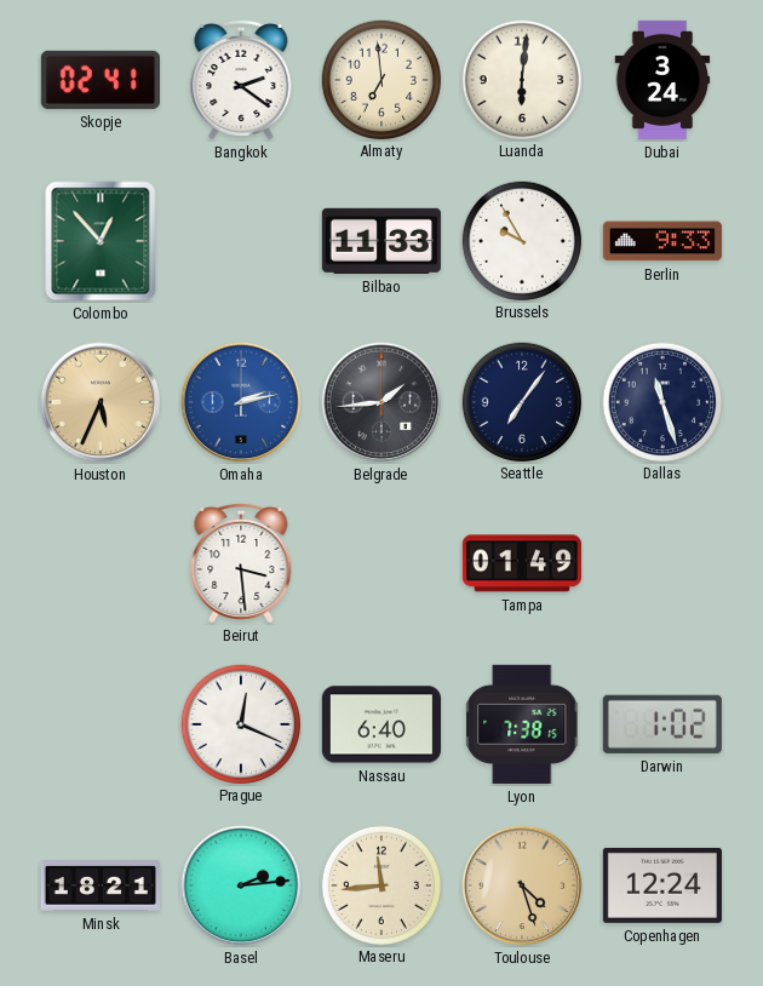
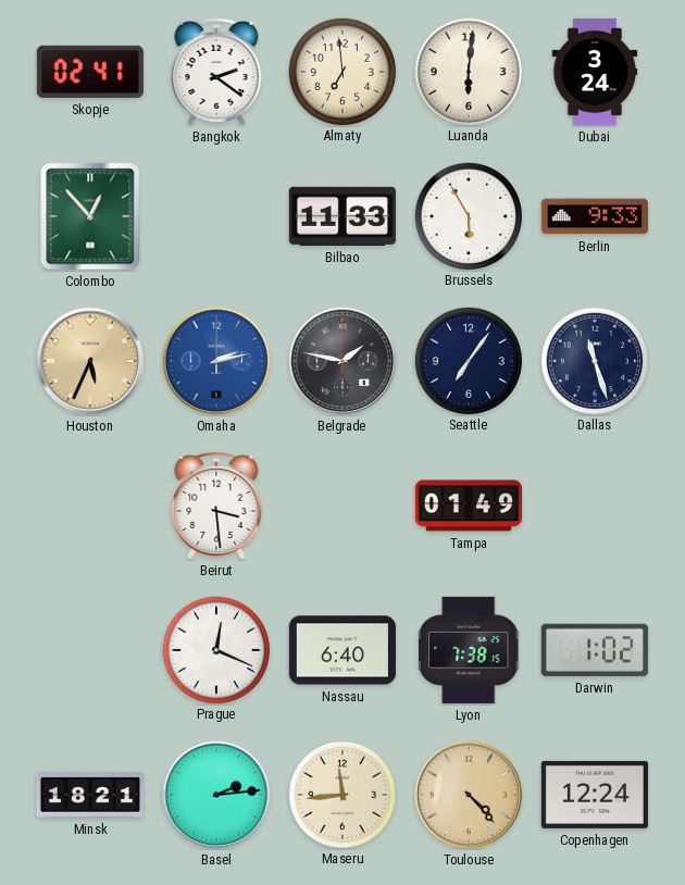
Brussels: 9:55 -> 5:55 (469, 215)
Belgrade: 1:44 -> 1:47 (342, 361)
Toulouse: 4:27 -> 4:23 (469, 795)
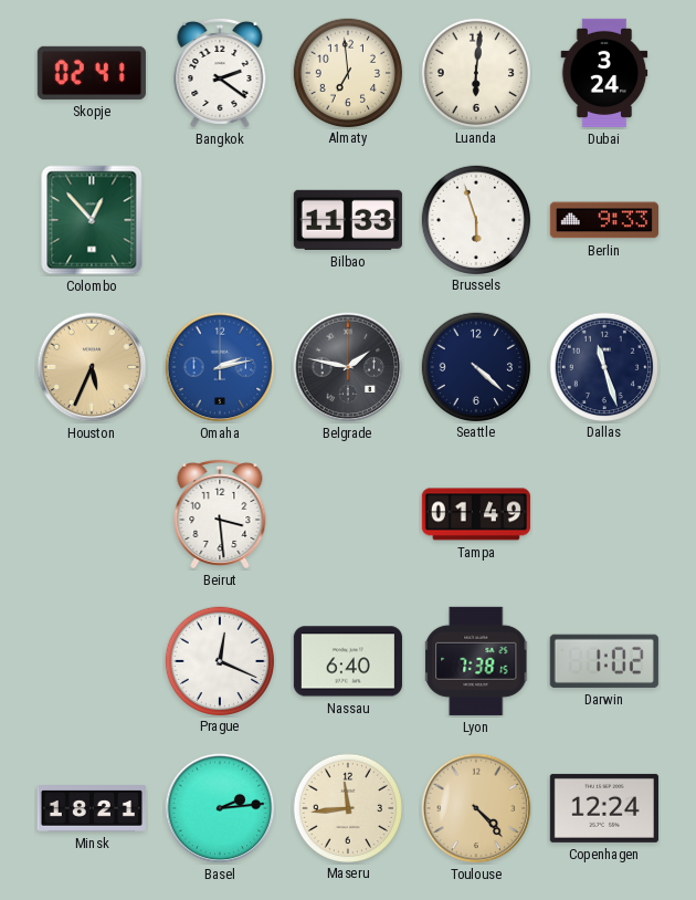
Brussels: 5:55 -> 5:57 (476, 219)
Seattle: 7:06 -> 4:22 (476, 366)
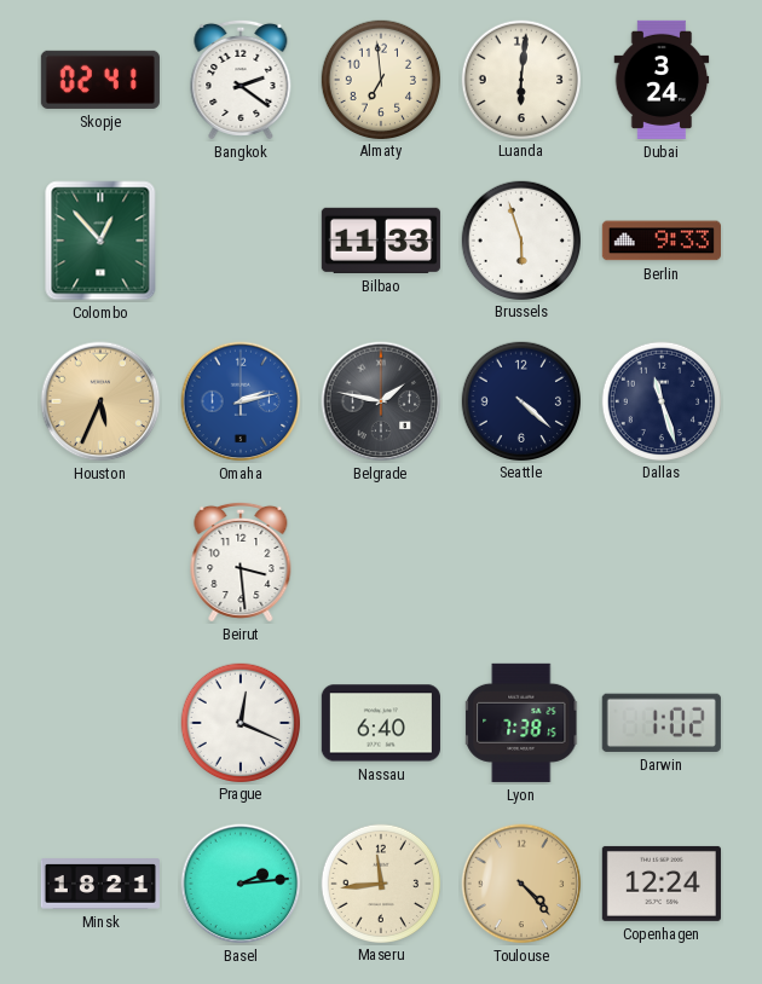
Tampa: 01:49 -> none (476, 514)
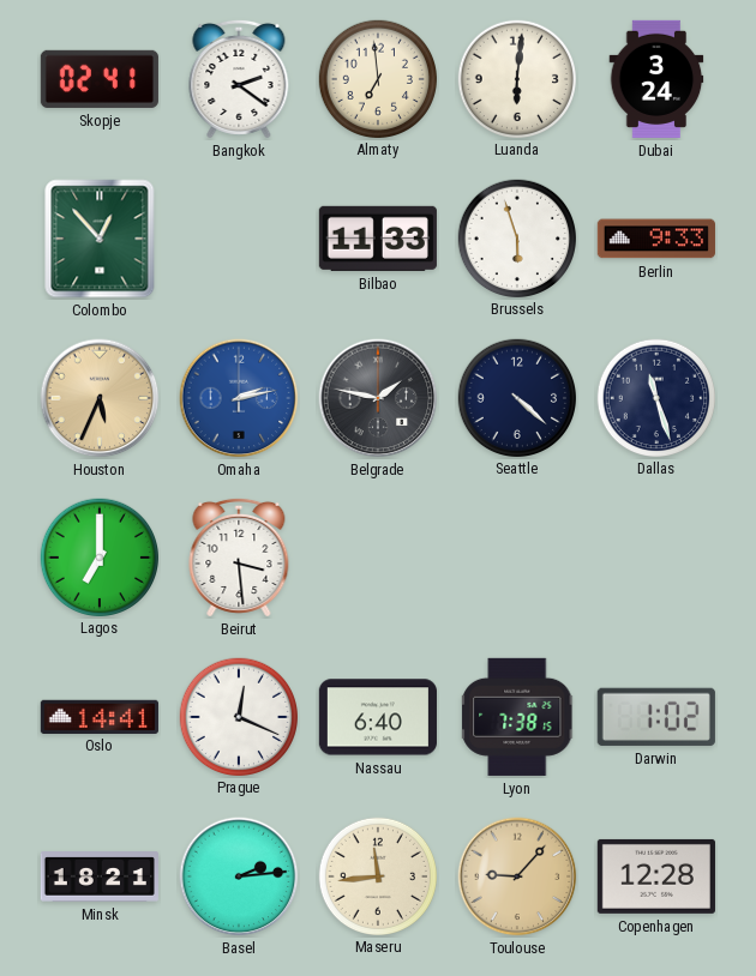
Lagos: none -> 7:00 (100, 556)
Oslo: none -> 14:41 (100, 716)
Toulouse: 4:23 -> 9:07 (517, 876)
Copenhagen: 12:24 -> 12:28 (656, 876)
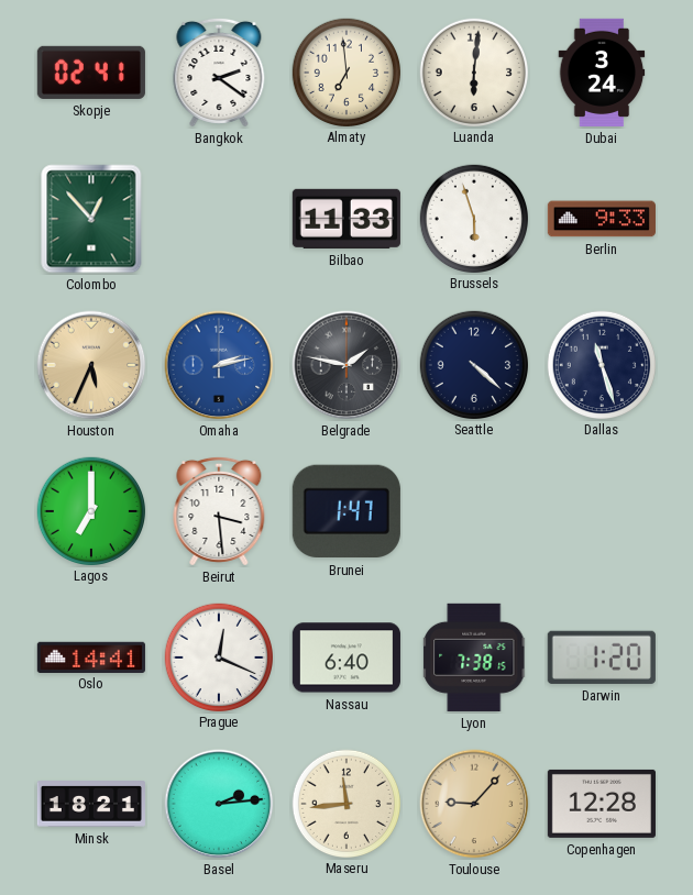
Brunei: none -> 1:47 (346, 511)
Darwin: 1:02 -> 1:20 (602, 658)
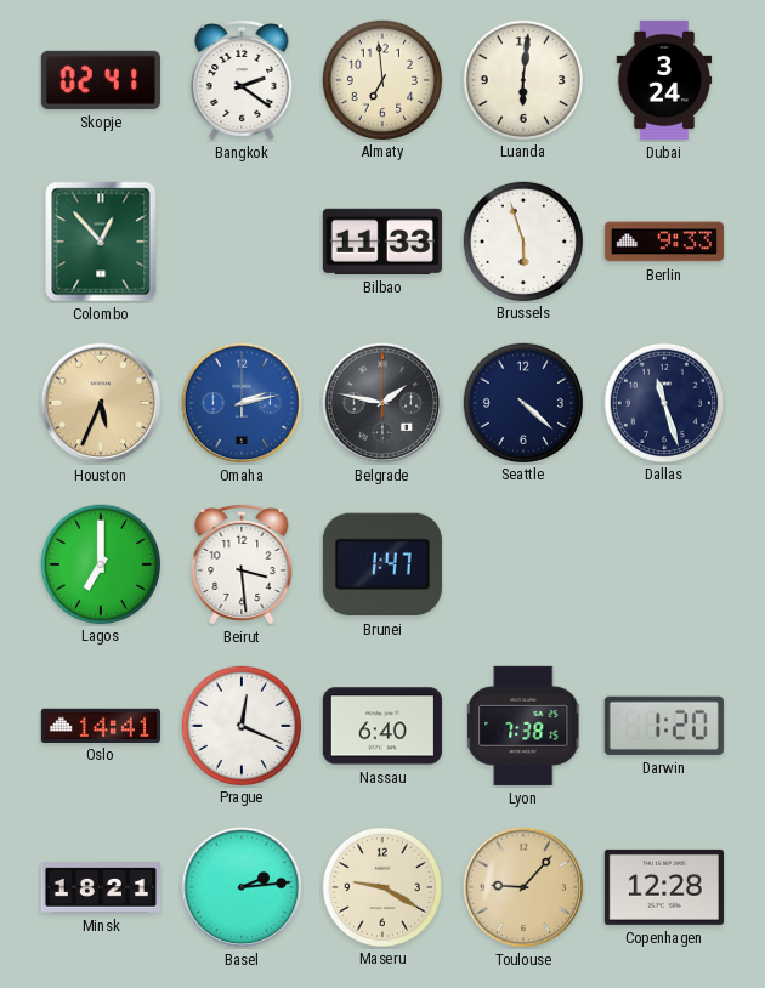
Maseru: 11:44 -> 9:20 (382, 886)
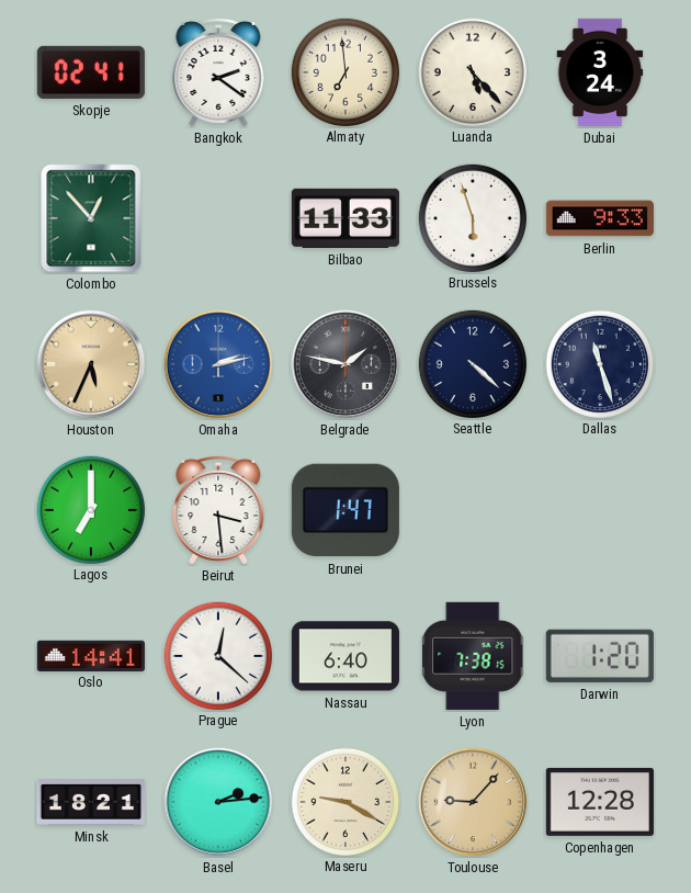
Luanda: 6:01 -> 5:23 (473, 71)
Prague: 12:19 -> 12:22 (218, 655)
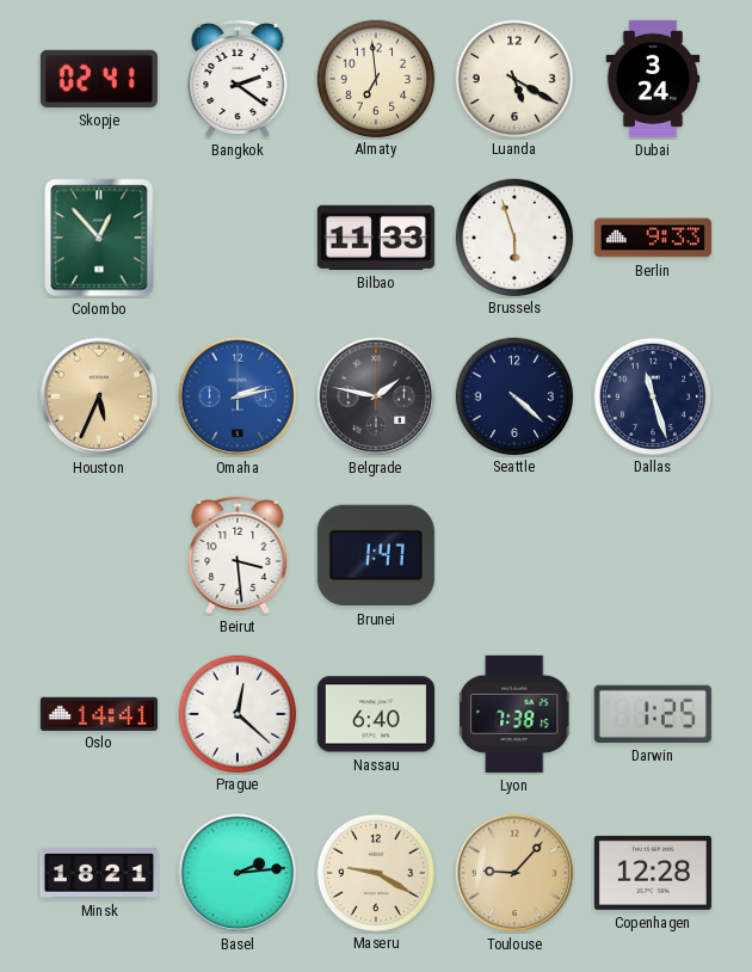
Luanda: 5:23 -> 5:20 (514, 78)
Lagos: 7:00 -> none (91, 509)
Darwin: 1:20 -> 1:25 (653, 714)
